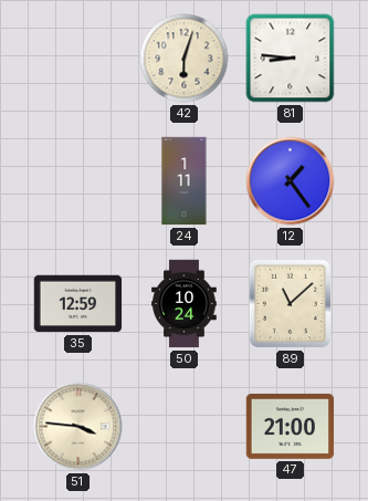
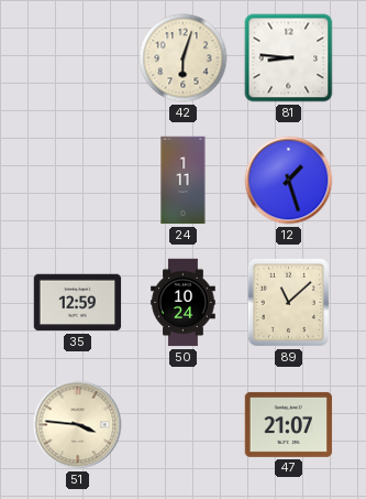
12: 1:24 -> 1:27 (289, 181)
47: 21:00 -> 21:07 (289, 424)
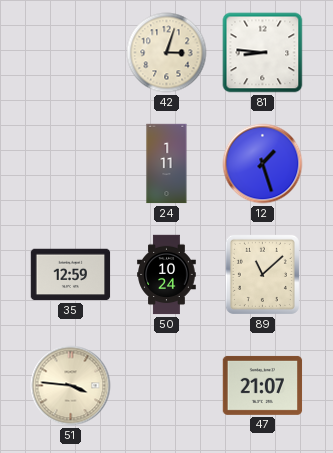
42: 6:03 -> 3:03 (167, 53)
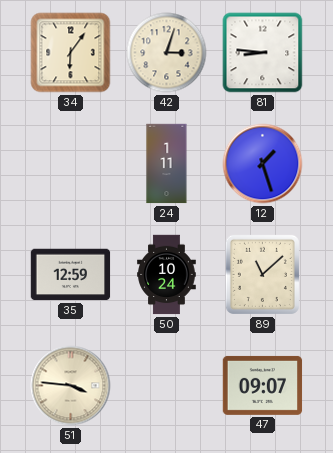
34: none -> 6:06 (71, 53)
47: 21:07 -> 09:07 (263, 385)
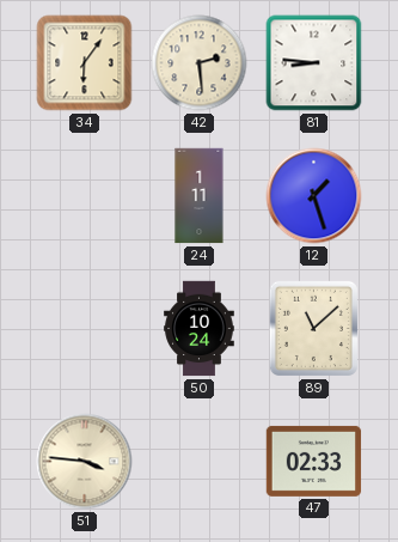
42: 3:03 -> 2:29 (200, 63)
35: 12:59 -> none (71, 275)
47: 09:07 -> 02:33 (314, 461)
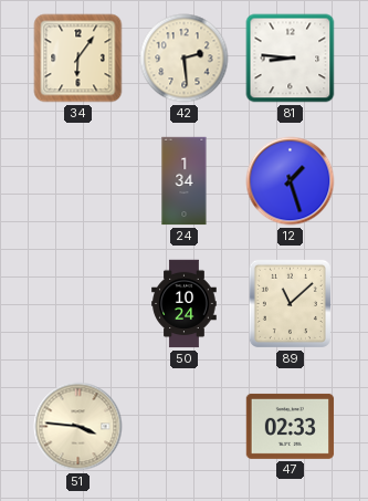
24: 1:11 -> 1:34 (185, 181)
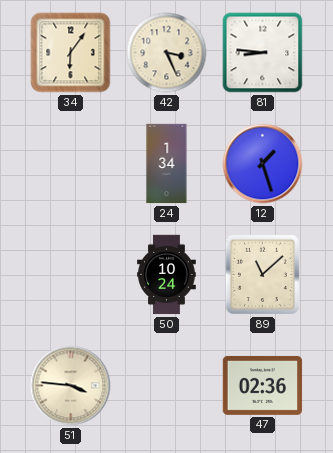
42: 2:29 -> 3:26 (167, 53)
47: 02:33 -> 02:36 (263, 385)
